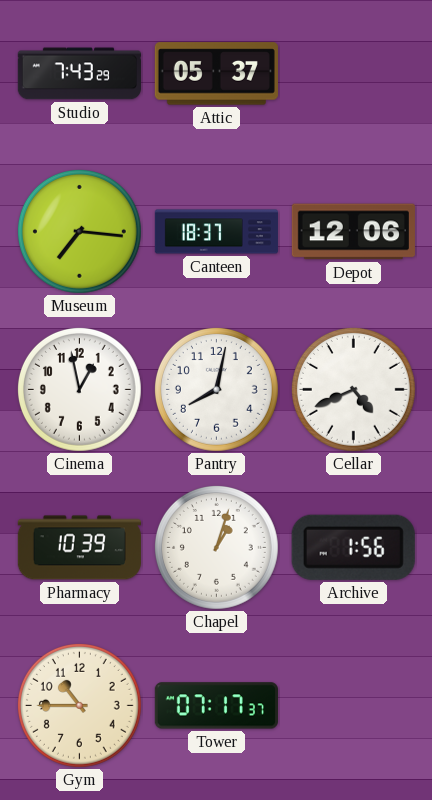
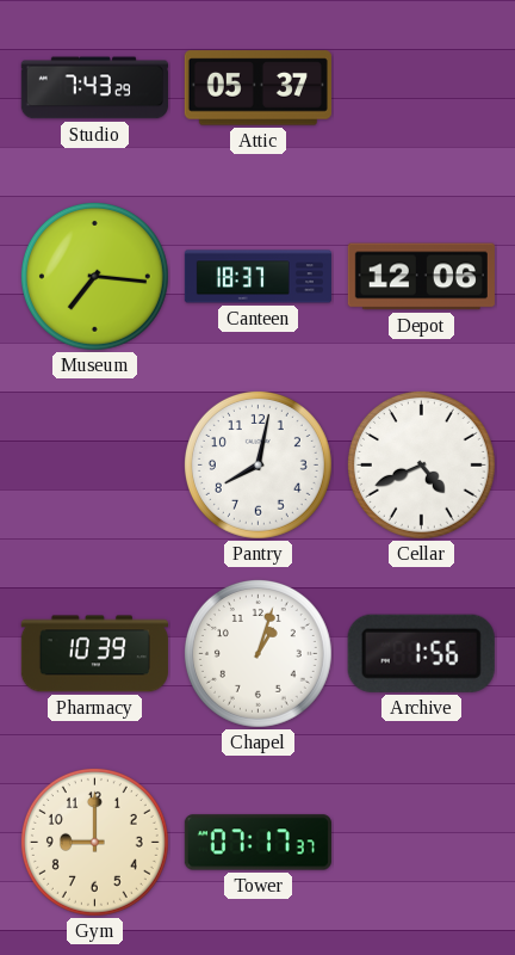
Cinema: 12:58 -> none (79, 389)
Gym: 10:45 -> 9:00 (94, 842)
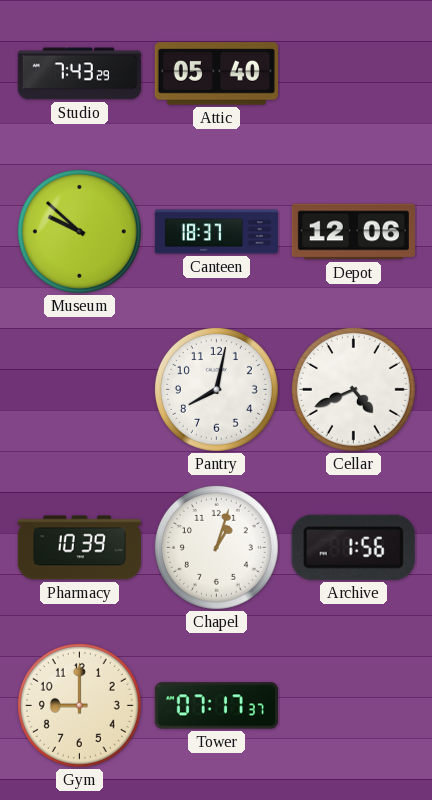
Attic: 05:37 -> 05:40 (216, 74)
Museum: 7:16 -> 9:52 (79, 231)
